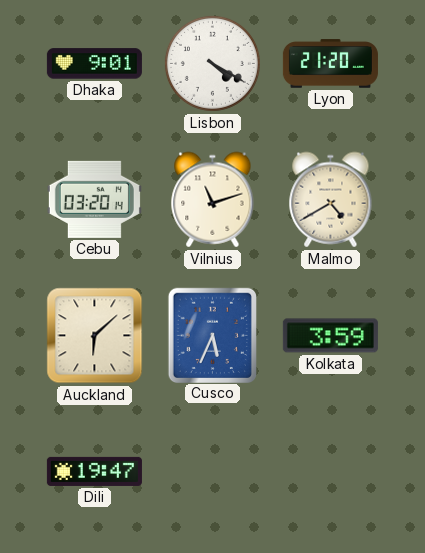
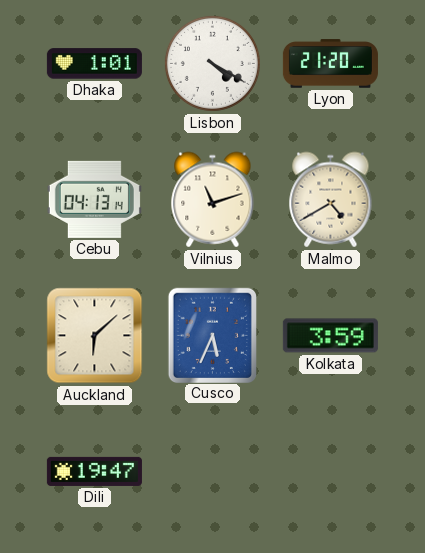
Dhaka: 9:01 -> 1:01 (94, 64)
Cebu: 03:20 -> 04:13 (94, 199)
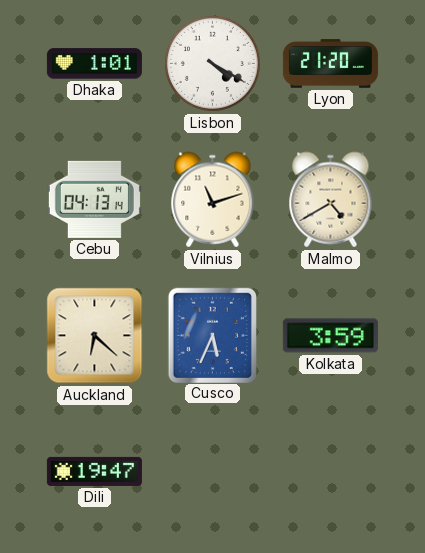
Auckland: 6:08 -> 6:22 (95, 336)
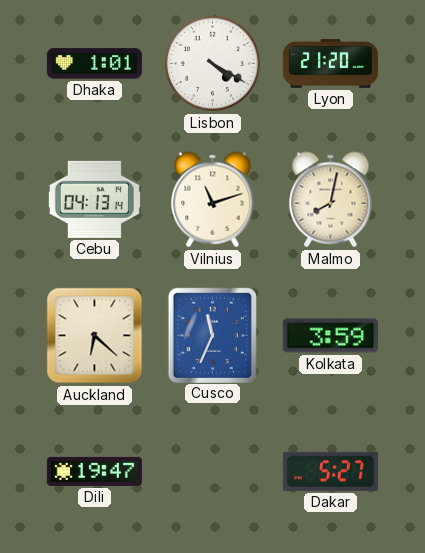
Malmo: 4:40 -> 8:02 (331, 200)
Cusco: 5:34 -> 11:34 (212, 335)
Dakar: none -> 5:27 (330, 471)
